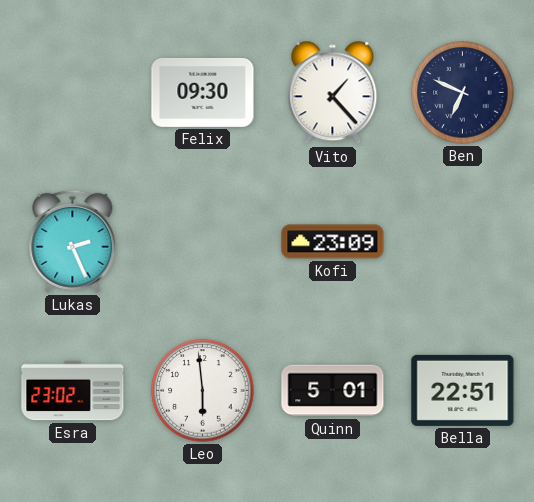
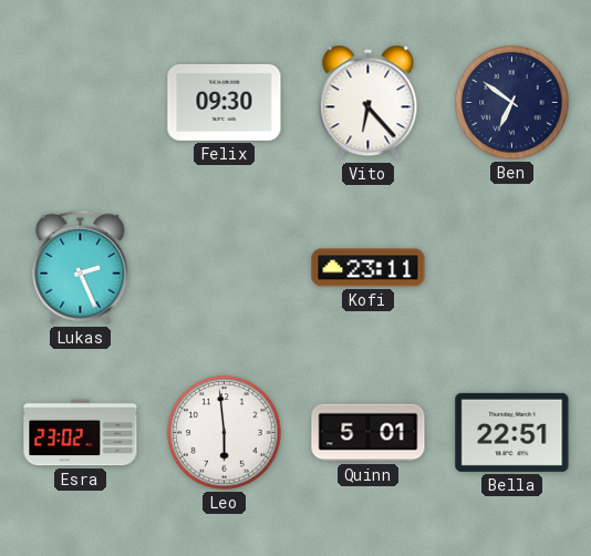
Vito: 1:23 -> 6:23 (369, 103)
Ben: 6:49 -> 6:51 (512, 103)
Kofi: 23:09 -> 23:11 (369, 268)
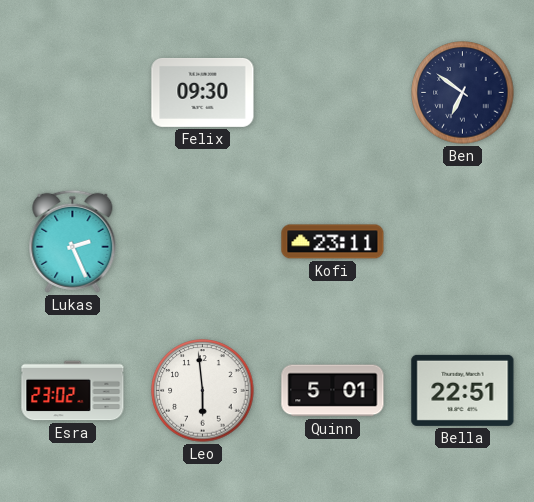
Vito: 6:23 -> none (369, 103)
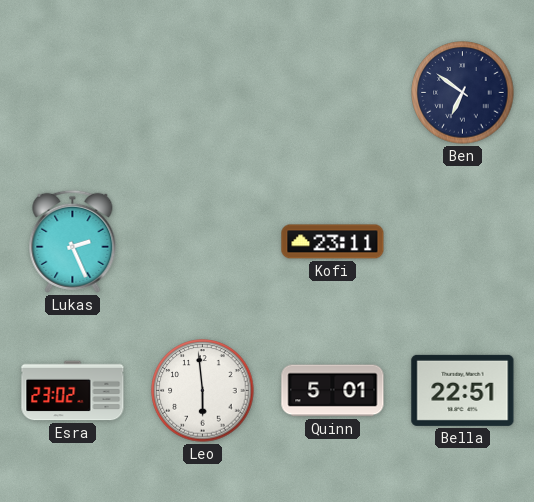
Felix: 09:30 -> none (203, 92)
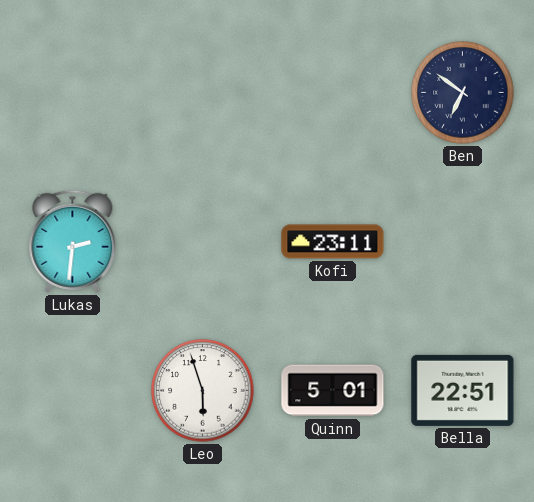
Lukas: 2:26 -> 2:31 (73, 241)
Esra: 23:02 -> none (73, 391)
Leo: 5:59 -> 5:57 (203, 391)
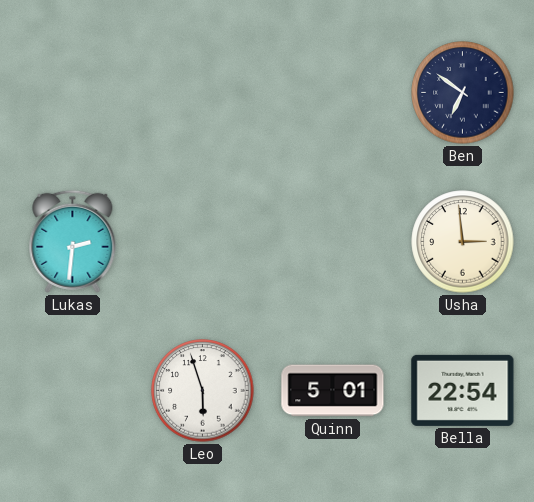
Kofi: 23:11 -> none (333, 242)
Usha: none -> 2:59 (463, 242)
Bella: 22:51 -> 22:54 (463, 390)
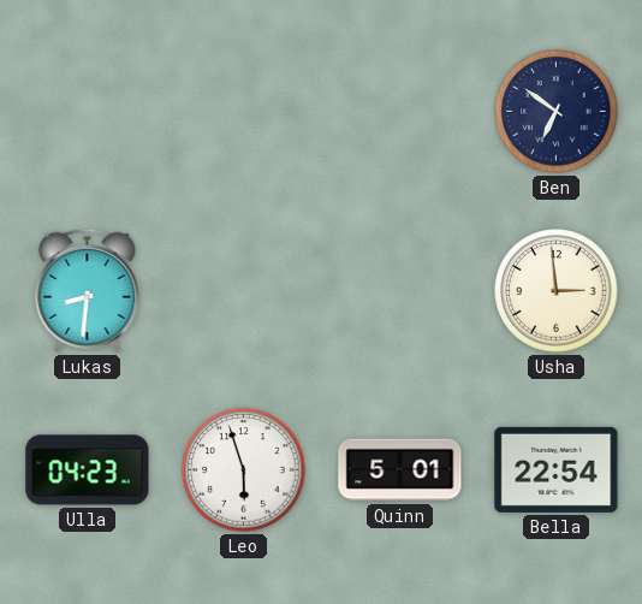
Lukas: 2:31 -> 8:31 (88, 290)
Ulla: none -> 04:23 (88, 470)
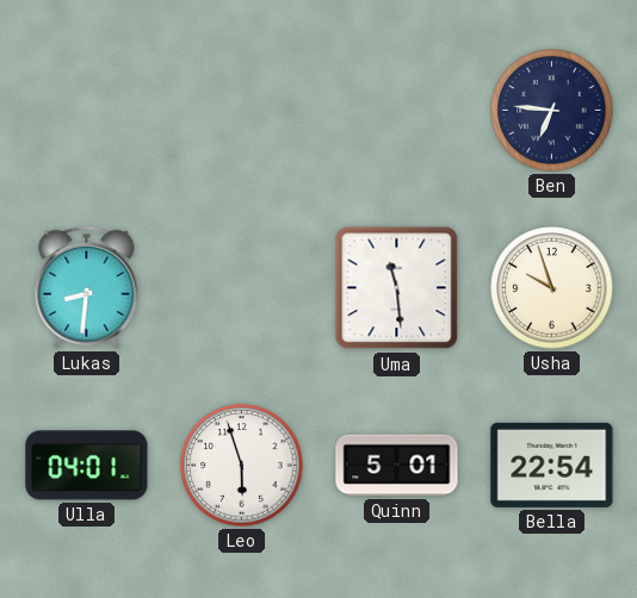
Ben: 6:51 -> 6:46 (552, 111)
Uma: none -> 11:29 (397, 288)
Usha: 2:59 -> 9:57 (552, 288)
Ulla: 04:23 -> 04:01 (87, 466)
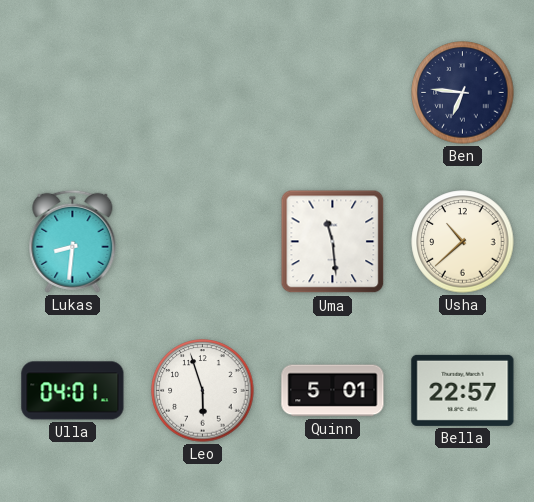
Usha: 9:57 -> 10:38 (463, 242)
Bella: 22:54 -> 22:57 (463, 390)
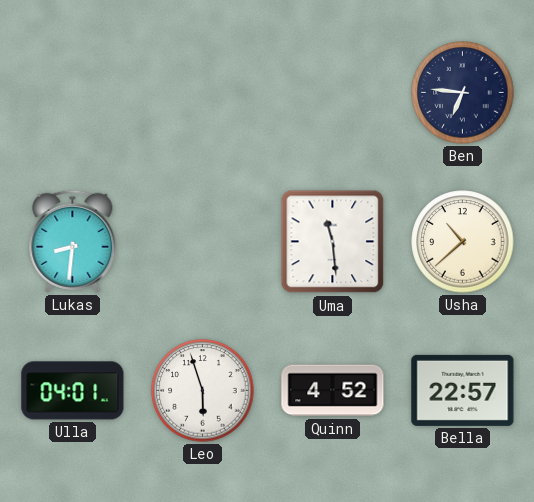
Quinn: 5:01 -> 4:52 (333, 391)
